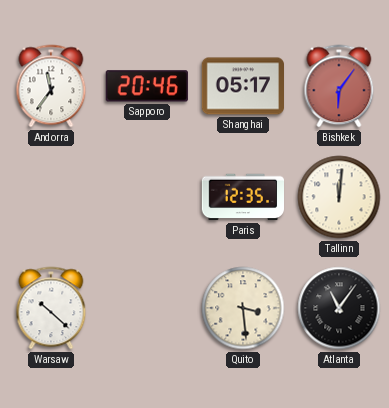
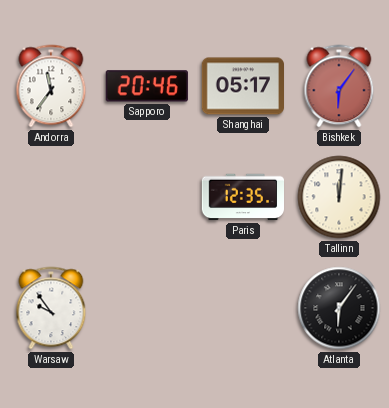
Warsaw: 10:22 -> 9:54 (51, 308)
Quito: 3:29 -> none (243, 308)
Atlanta: 11:06 -> 6:06 (339, 308)
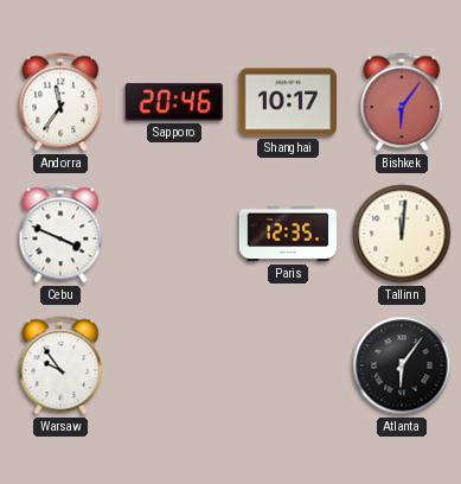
Shanghai: 05:17 -> 10:17 (287, 102)
Cebu: none -> 3:49 (60, 234)
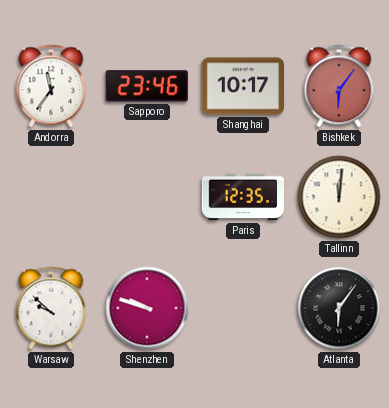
Sapporo: 20:46 -> 23:46 (147, 86)
Cebu: 3:49 -> none (60, 234)
Warsaw: 9:54 -> 9:52 (51, 308)
Shenzhen: none -> 9:48 (147, 308)
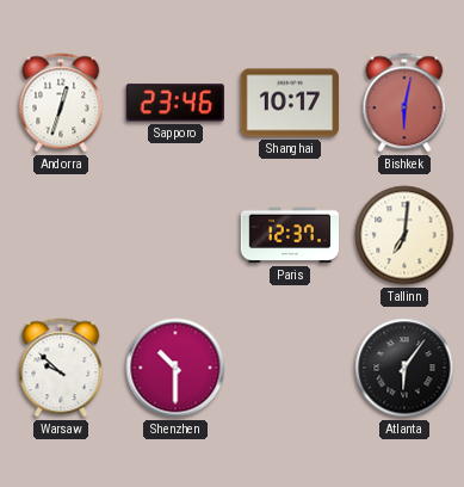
Andorra: 11:36 -> 12:33 (61, 103)
Bishkek: 6:06 -> 6:02 (404, 103)
Paris: 12:35 -> 12:37 (289, 235)
Tallinn: 12:01 -> 7:01 (404, 235)
Shenzhen: 9:48 -> 10:30 (175, 368)
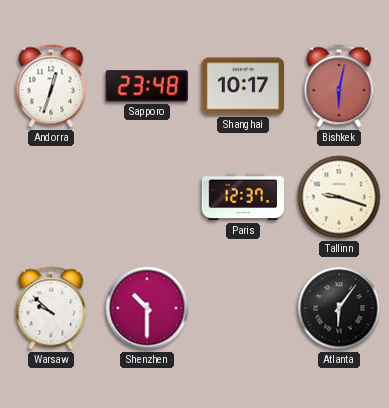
Sapporo: 23:46 -> 23:48 (147, 86)
Tallinn: 7:01 -> 9:18 (339, 197)
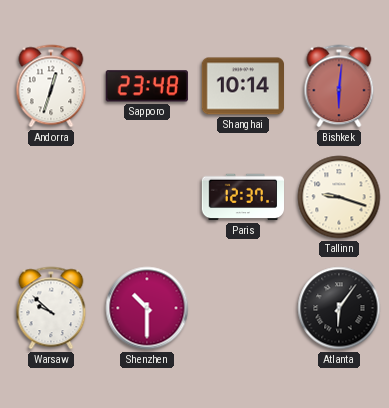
Shanghai: 10:17 -> 10:14 (242, 86)
Bishkek: 6:02 -> 6:01 (339, 86)
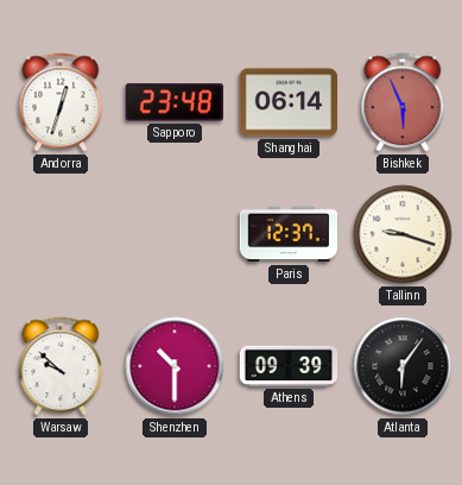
Shanghai: 10:14 -> 06:14 (287, 102)
Bishkek: 6:01 -> 5:56 (403, 102)
Athens: none -> 09:39 (289, 366)
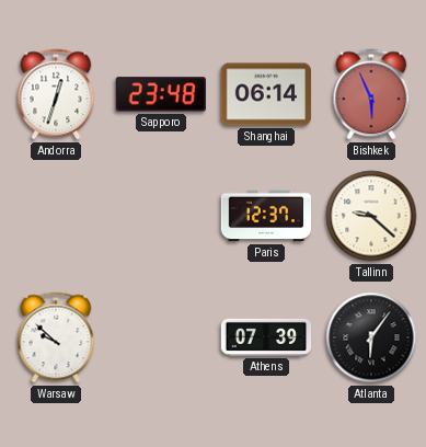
Tallinn: 9:18 -> 9:22 (371, 216)
Shenzhen: 10:30 -> none (175, 366)
Athens: 09:39 -> 07:39 (266, 337)
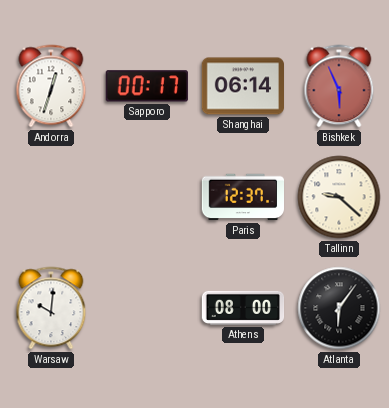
Sapporo: 23:48 -> 00:17 (147, 86)
Warsaw: 9:52 -> 10:01 (51, 308)
Athens: 07:39 -> 08:00 (243, 308)
